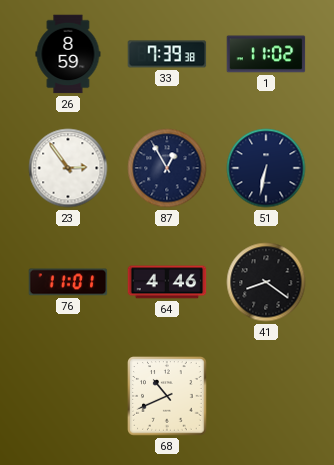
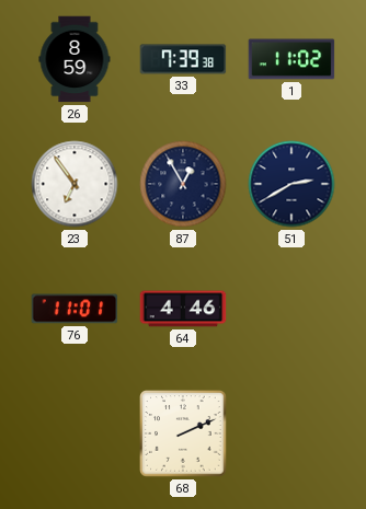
23: 2:54 -> 6:54 (75, 184)
51: 6:32 -> 2:40 (291, 184)
41: 8:21 -> none (266, 282)
68: 10:41 -> 2:11 (183, 433)
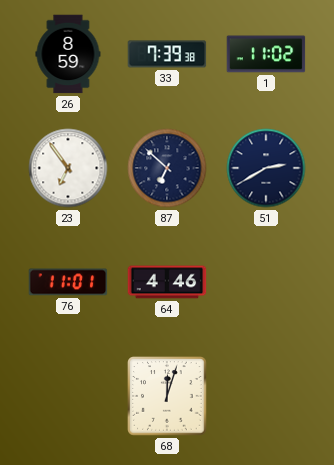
87: 12:55 -> 6:52 (167, 168)
68: 2:11 -> 12:03 (167, 396)
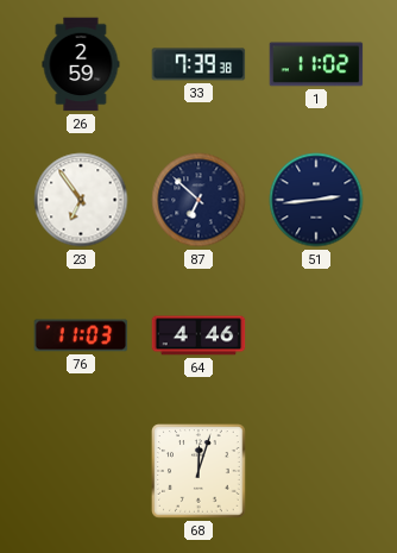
26: 8:59 -> 2:59 (81, 64)
51: 2:40 -> 2:44 (316, 200)
76: 11:01 -> 11:03 (81, 335)
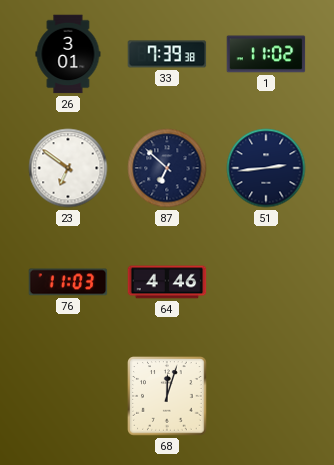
26: 2:59 -> 3:01 (68, 54)
23: 6:54 -> 6:51 (68, 168)
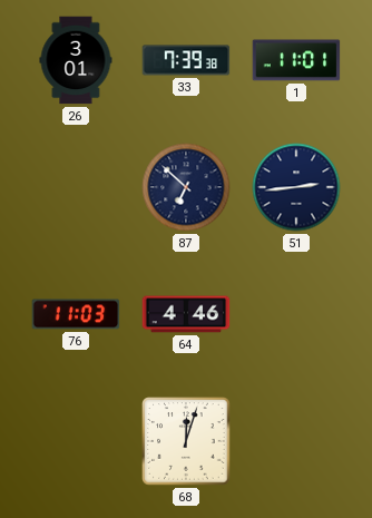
1: 11:02 -> 11:01 (296, 60)
23: 6:51 -> none (68, 168)
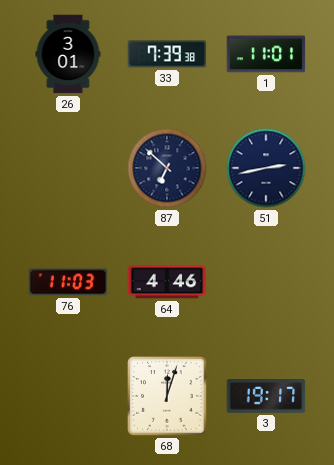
51: 2:44 -> 2:43 (266, 168)
3: none -> 19:17 (266, 396)
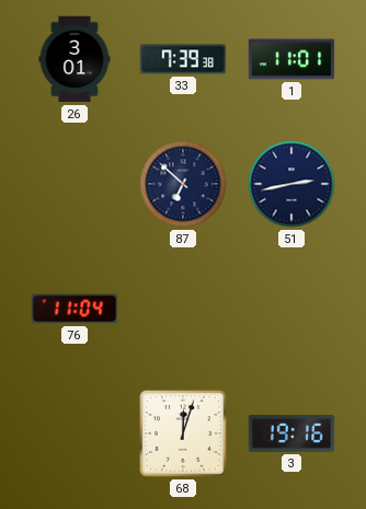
76: 11:03 -> 11:04 (75, 309)
64: 4:46 -> none (167, 282)
3: 19:17 -> 19:16 (291, 433)
